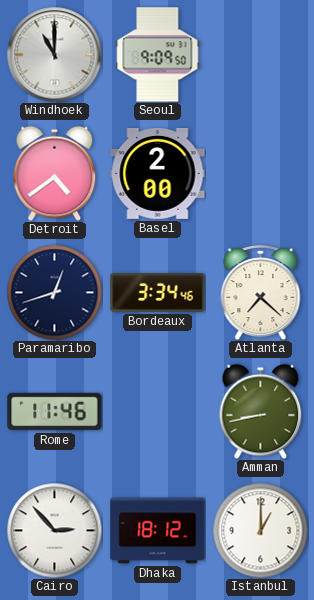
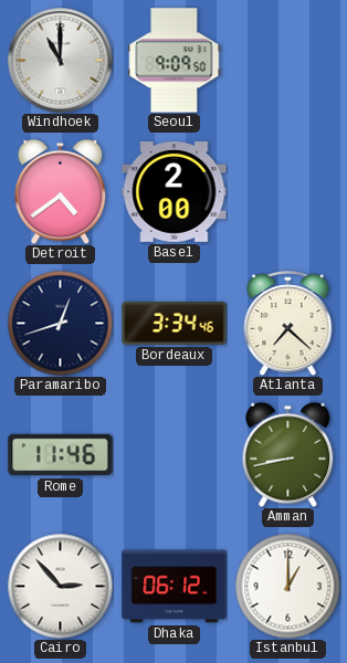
Dhaka: 18:12 -> 06:12 (175, 587)
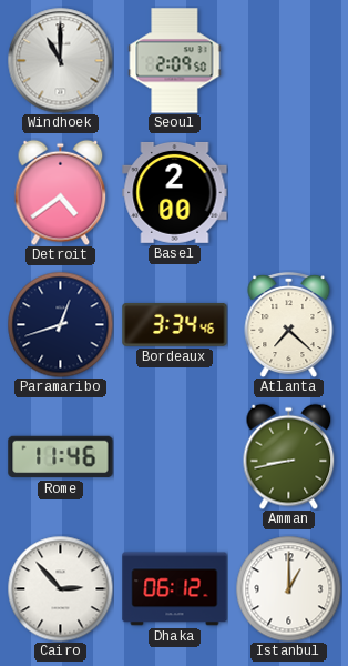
Seoul: 9:09 -> 2:09 (175, 61)
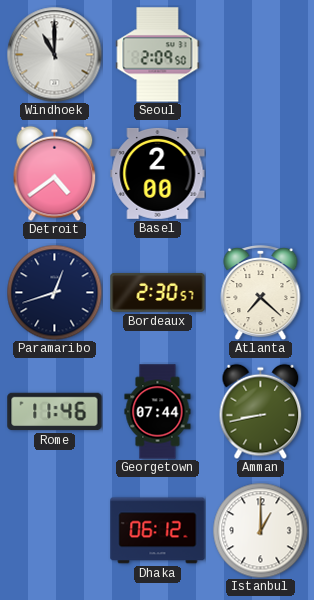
Bordeaux: 3:34 -> 2:30 (158, 293)
Georgetown: none -> 07:44 (158, 412)
Cairo: 2:53 -> none (60, 588)
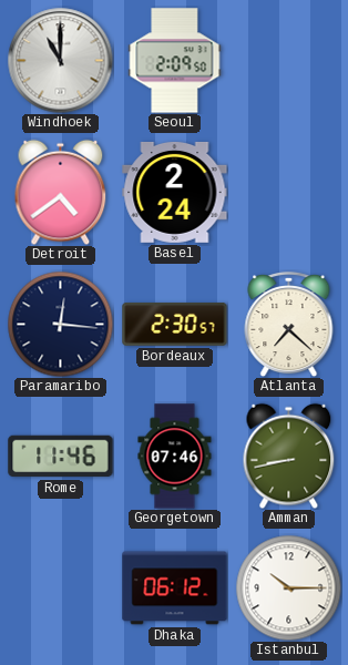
Basel: 2:00 -> 2:24 (175, 192)
Paramaribo: 12:42 -> 12:16 (60, 324)
Georgetown: 07:44 -> 07:46 (175, 457)
Istanbul: 1:00 -> 10:15 (288, 587)
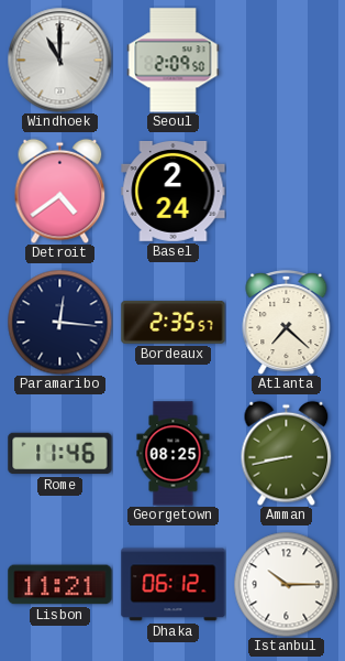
Bordeaux: 2:30 -> 2:35 (174, 323)
Georgetown: 07:46 -> 08:25 (174, 454)
Lisbon: none -> 11:21 (60, 585)
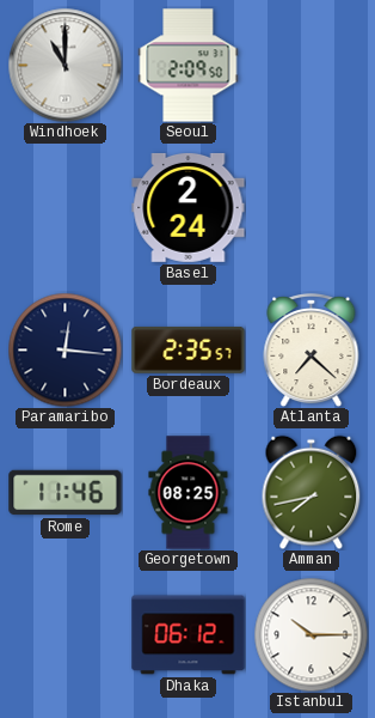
Detroit: 4:39 -> none (60, 191)
Amman: 8:43 -> 7:43 (312, 492)
Lisbon: 11:21 -> none (60, 585)
